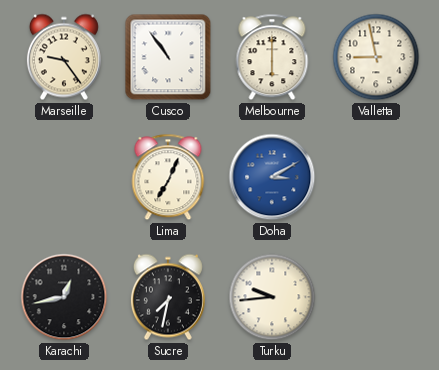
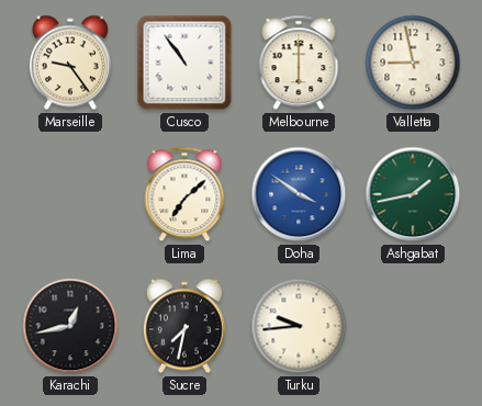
Lima: 7:04 -> 7:08 (184, 194)
Doha: 3:10 -> 3:51 (299, 194)
Ashgabat: none -> 1:43 (413, 194)
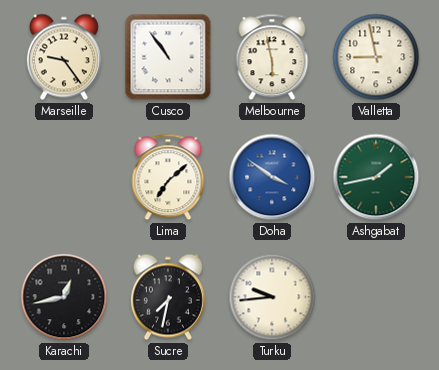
Melbourne: 6:00 -> 5:58 (272, 57)
